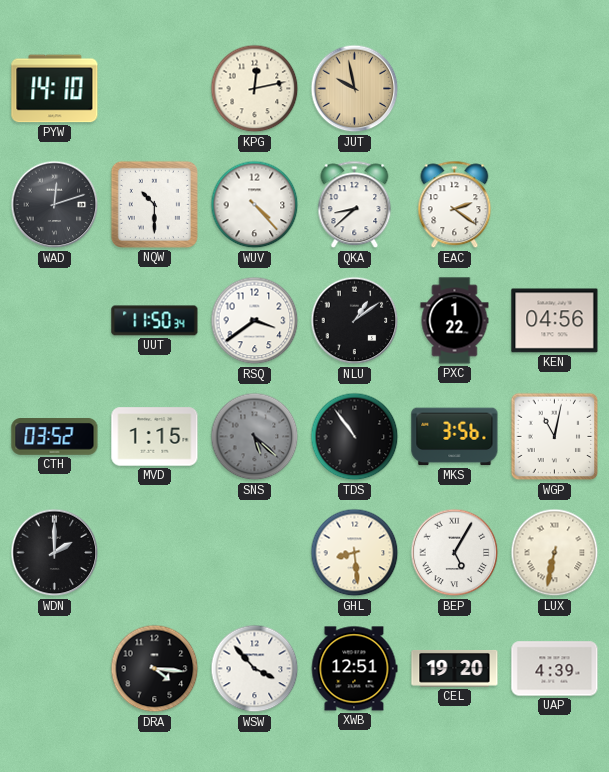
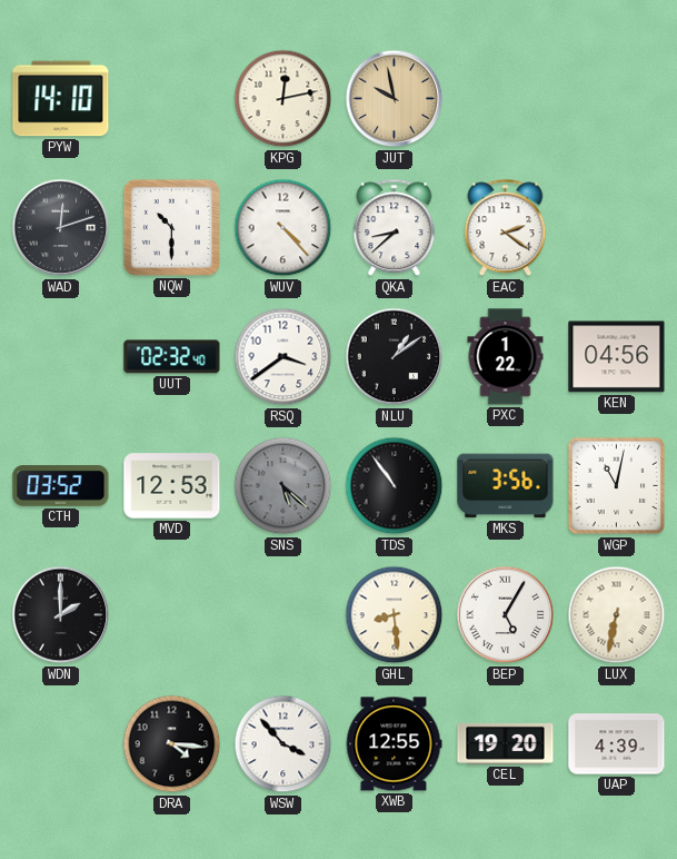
UUT: 11:50 -> 02:32 (172, 357)
MVD: 1:15 -> 12:53 (172, 486)
XWB: 12:51 -> 12:55 (394, 744)
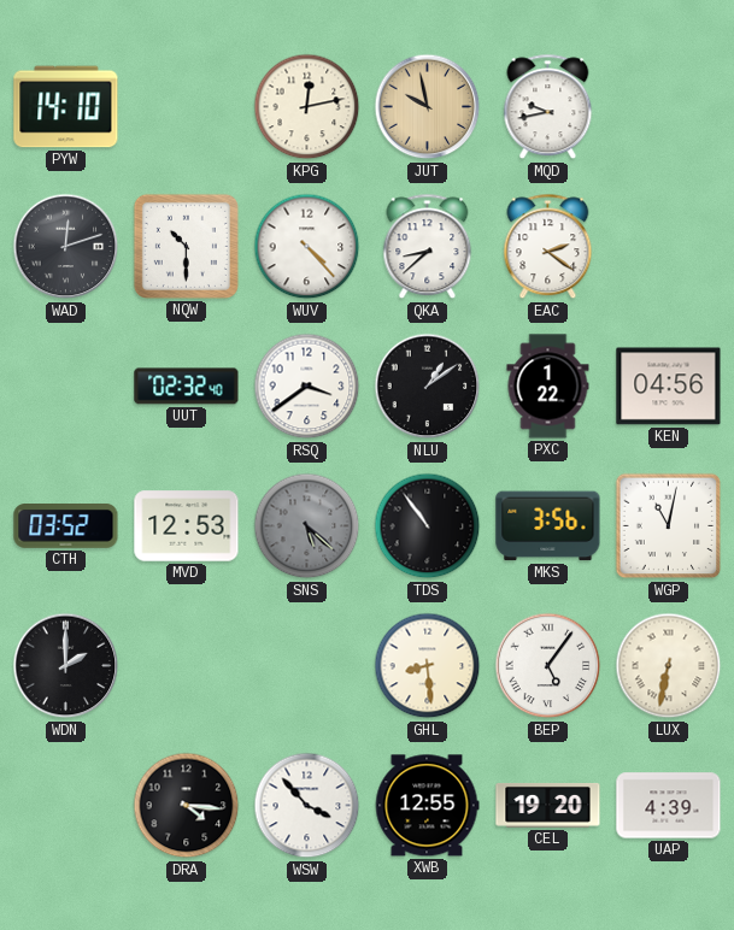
MQD: none -> 9:43 (548, 107)
BEP: 5:05 -> 5:06 (548, 666)
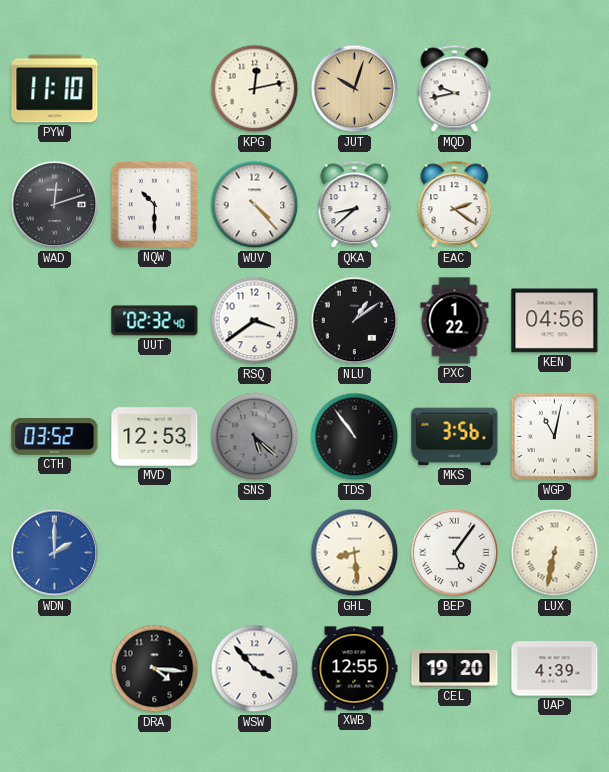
PYW: 14:10 -> 11:10 (55, 89)
JUT: 9:58 -> 10:03 (355, 89)
WDN dial: black -> blue (55, 553)
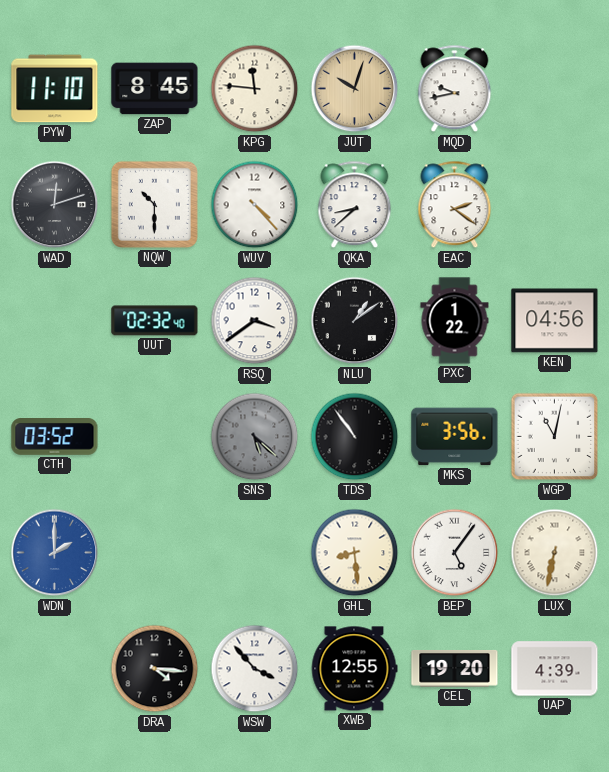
ZAP: none -> 8:45 (155, 89)
KPG: 12:13 -> 11:46 (255, 89)
MVD: 12:53 -> none (155, 437)
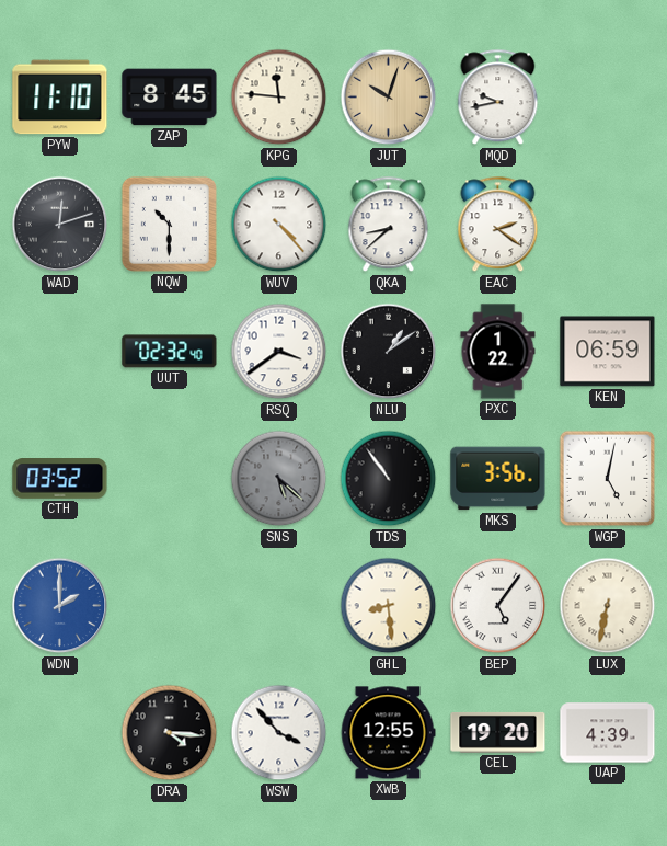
KEN: 04:56 -> 06:59 (608, 352)
WGP: 11:02 -> 5:02 (608, 479)
